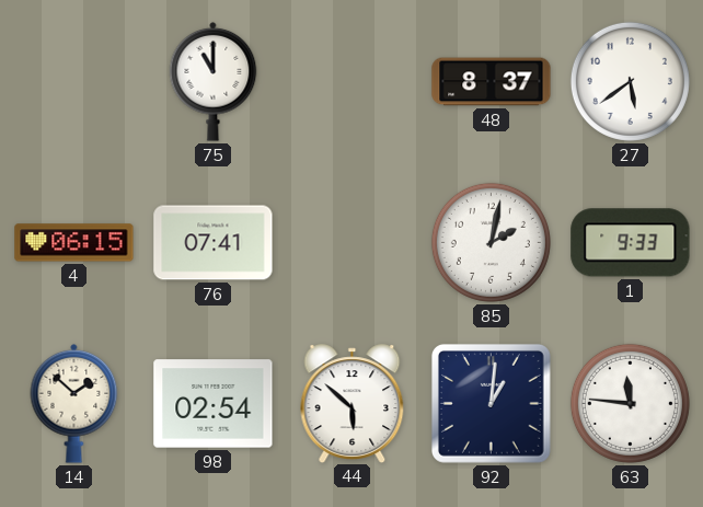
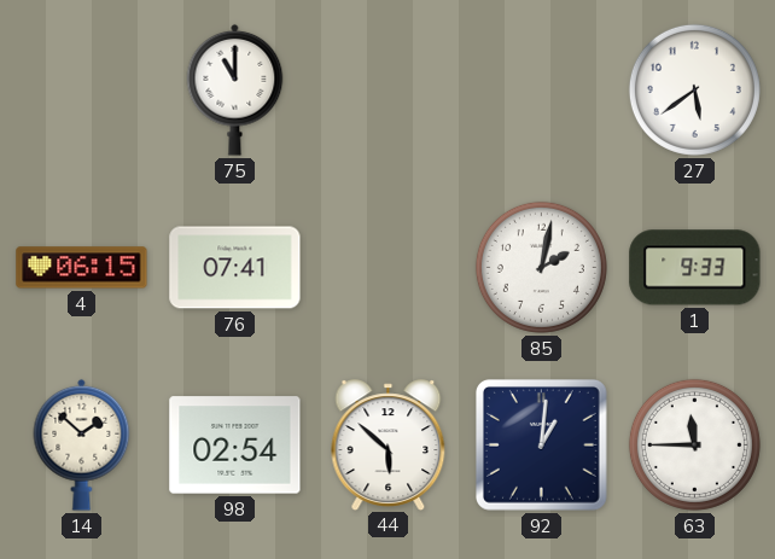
48: 8:37 -> none (492, 82)
63: 11:46 -> 11:45 (694, 444)
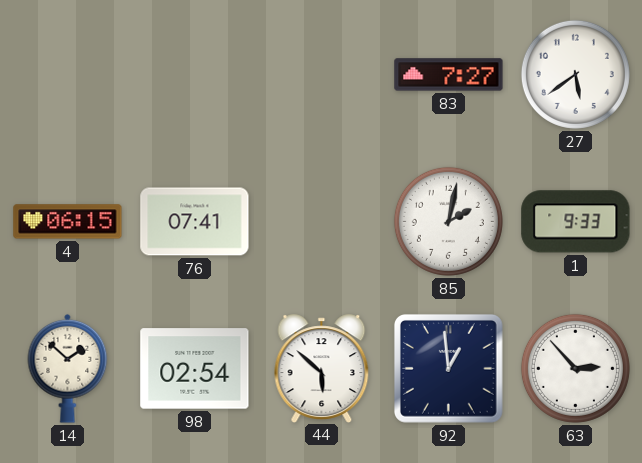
75: 11:00 -> none (235, 89)
83: none -> 7:27 (449, 75)
92: 1:01 -> 12:59 (448, 368)
63: 11:45 -> 2:53 (575, 368)
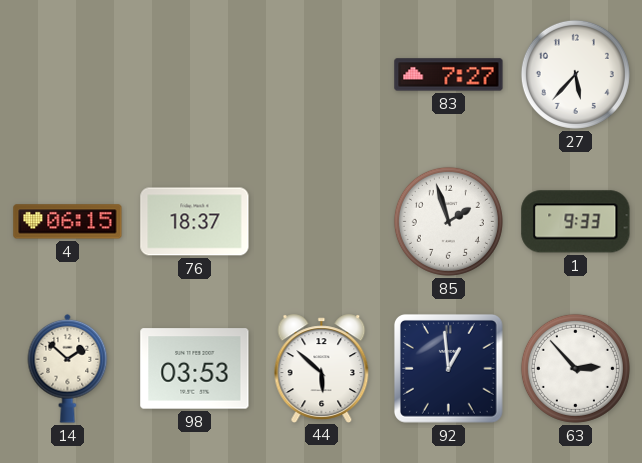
27: 5:39 -> 5:37 (575, 74)
76: 07:41 -> 18:37 (195, 222)
85: 2:02 -> 1:57 (448, 221)
98: 02:54 -> 03:53 (195, 369)
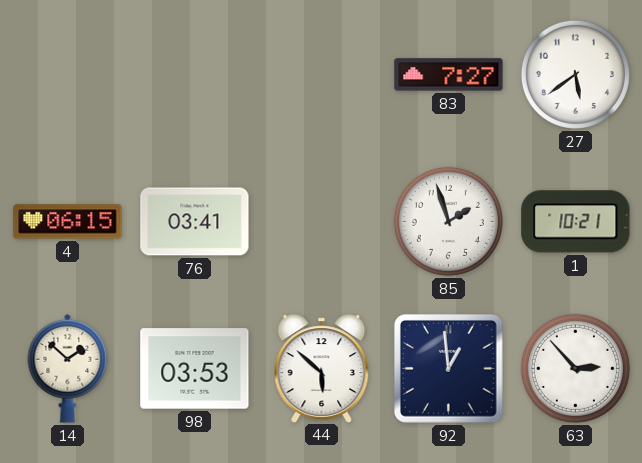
27: 5:37 -> 5:39 (575, 74)
76: 18:37 -> 03:41 (195, 222)
1: 9:33 -> 10:21 (576, 222)
